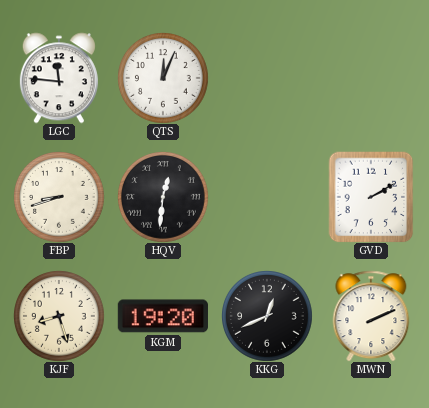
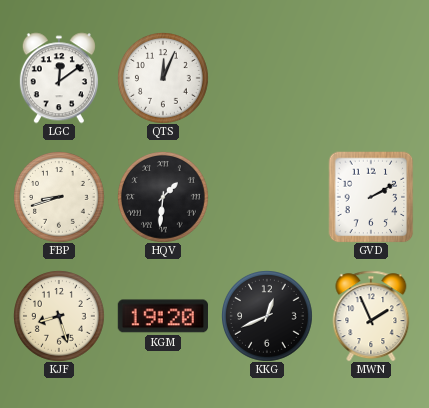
LGC: 11:46 -> 12:09 (59, 78)
HQV: 12:31 -> 1:31 (163, 197)
MWN: 2:11 -> 1:56 (371, 316)
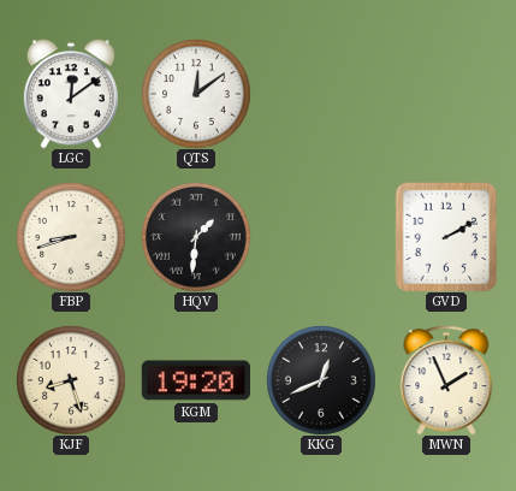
QTS: 12:04 -> 12:09 (196, 94)
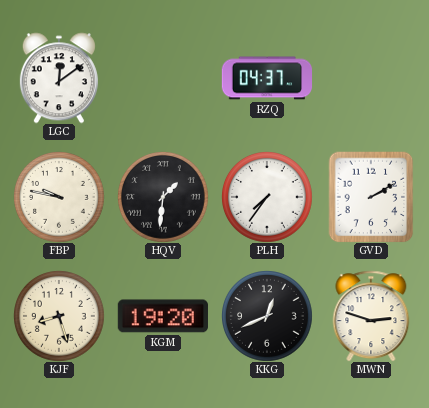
QTS: 12:09 -> none (196, 94)
RZQ: none -> 04:37 (267, 78)
FBP: 8:42 -> 9:47 (59, 197)
PLH: none -> 7:36 (267, 197)
MWN: 1:56 -> 2:48 (371, 316)
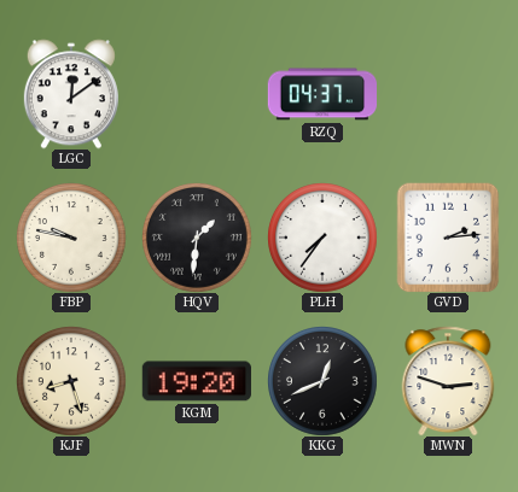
GVD: 2:10 -> 2:14 (448, 238)
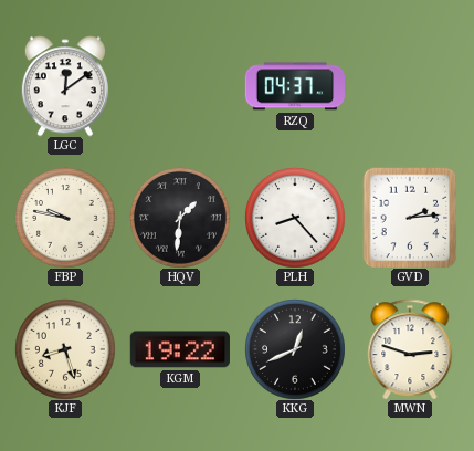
PLH: 7:36 -> 8:23 (295, 218)
KGM: 19:20 -> 19:22 (180, 349)
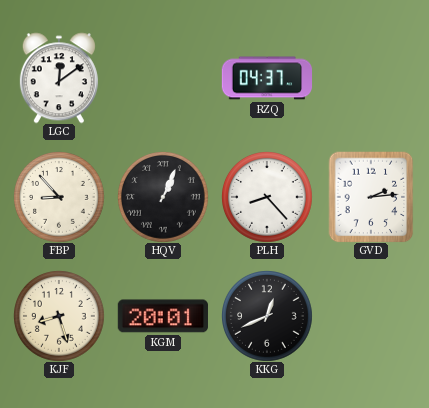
FBP: 9:47 -> 8:53 (59, 197)
HQV: 1:31 -> 1:04 (163, 197)
KGM: 19:22 -> 20:01 (163, 316)
MWN: 2:48 -> none (410, 349)
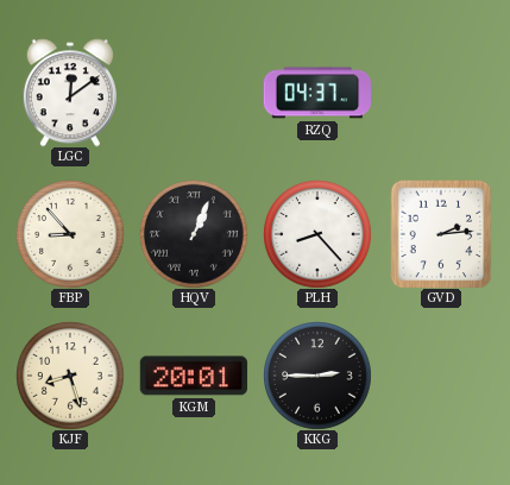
KKG: 12:41 -> 2:45 (317, 376)
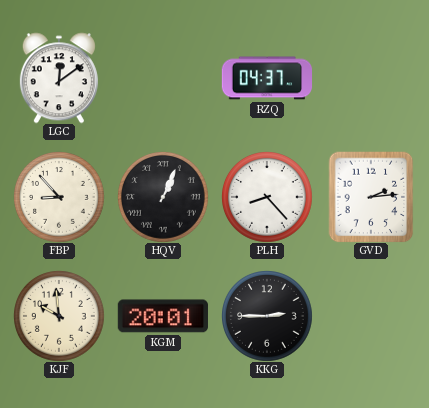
KJF: 8:27 -> 9:59 (59, 316)
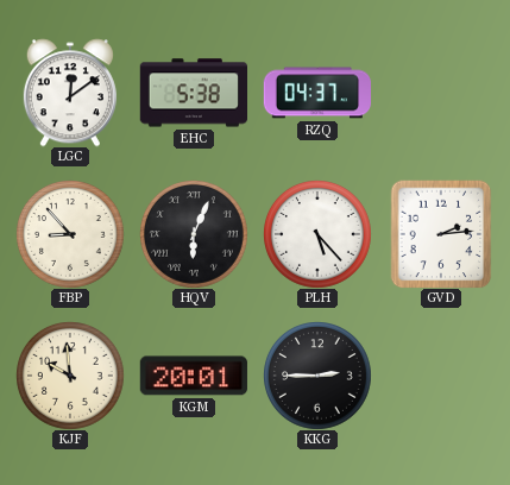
EHC: none -> 5:38 (193, 93)
HQV: 1:04 -> 6:04 (194, 234)
PLH: 8:23 -> 5:23 (317, 234)
